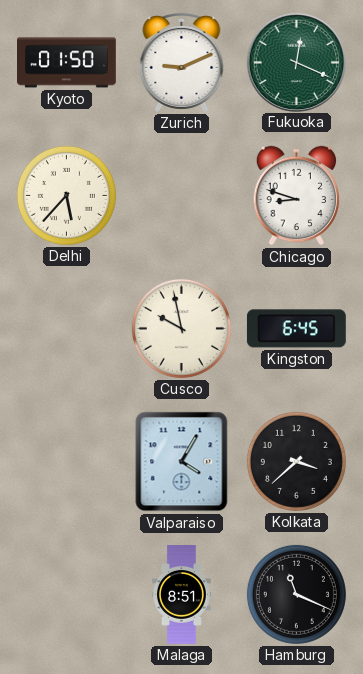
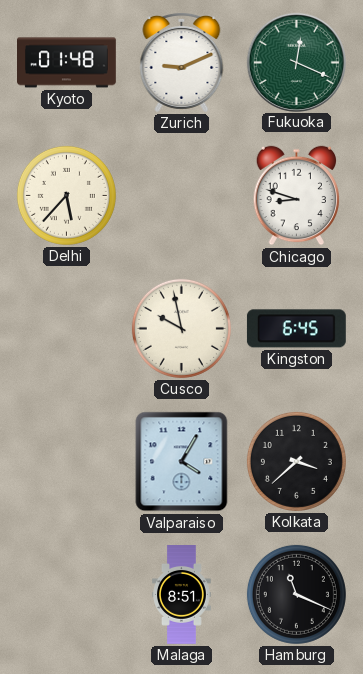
Kyoto: 01:50 -> 01:48 (67, 63)
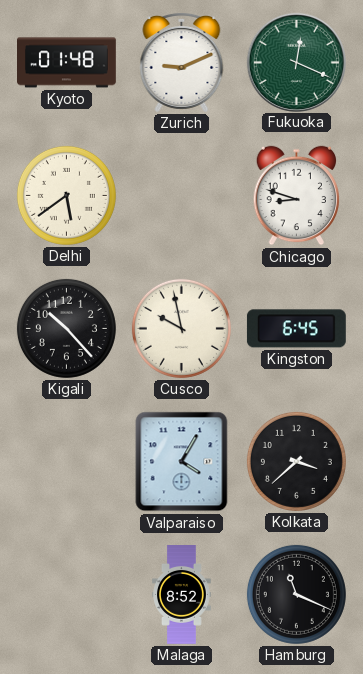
Delhi: 5:37 -> 5:39 (66, 195)
Kigali: none -> 10:23 (66, 328)
Malaga: 8:51 -> 8:52 (182, 595)
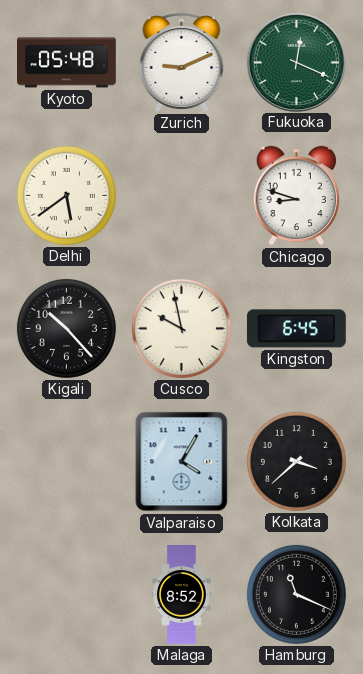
Kyoto: 01:48 -> 05:48 (67, 63)
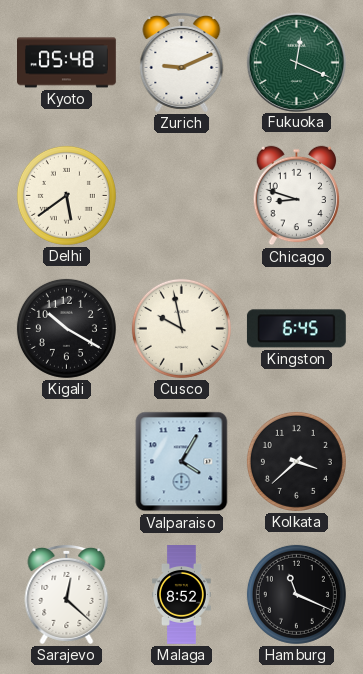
Kigali: 10:23 -> 10:20 (66, 328)
Sarajevo: none -> 12:22 (67, 594)
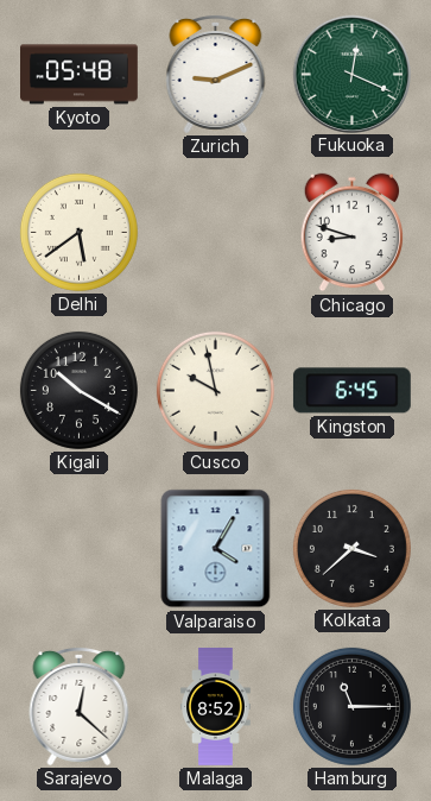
Hamburg: 11:19 -> 11:15 (351, 706)
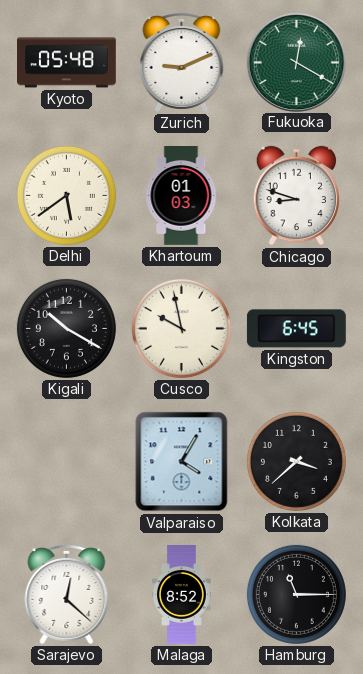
Fukuoka: 12:19 -> 12:20 (296, 62)
Khartoum: none -> 01:03 (181, 196)
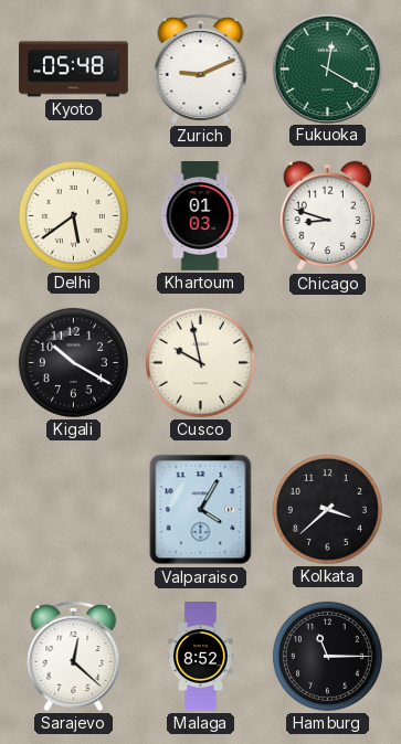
Kingston: 6:45 -> none (296, 329)
